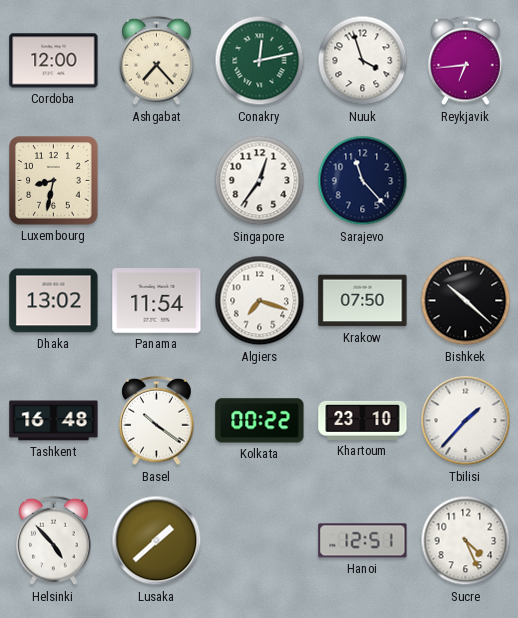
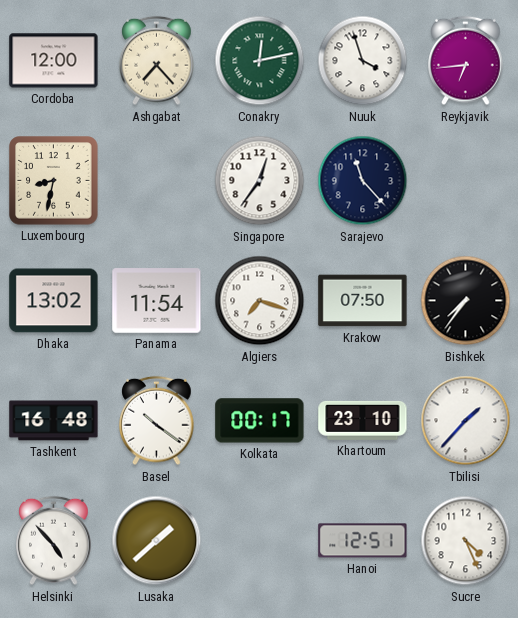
Bishkek: 10:22 -> 7:36 (466, 301)
Kolkata: 00:22 -> 00:17 (260, 421)
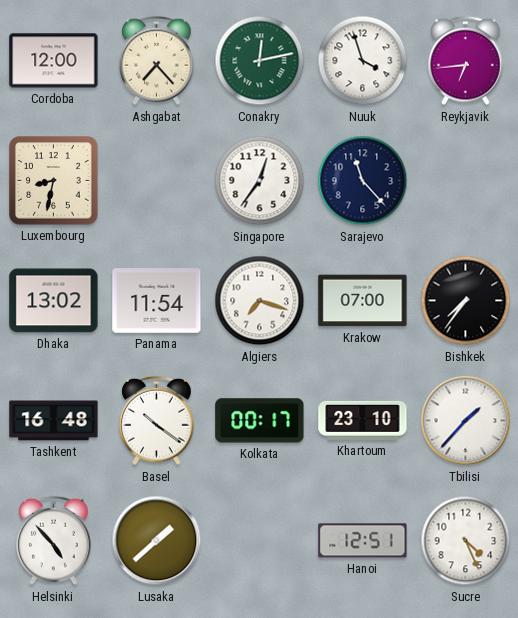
Krakow: 07:50 -> 07:00 (363, 301)
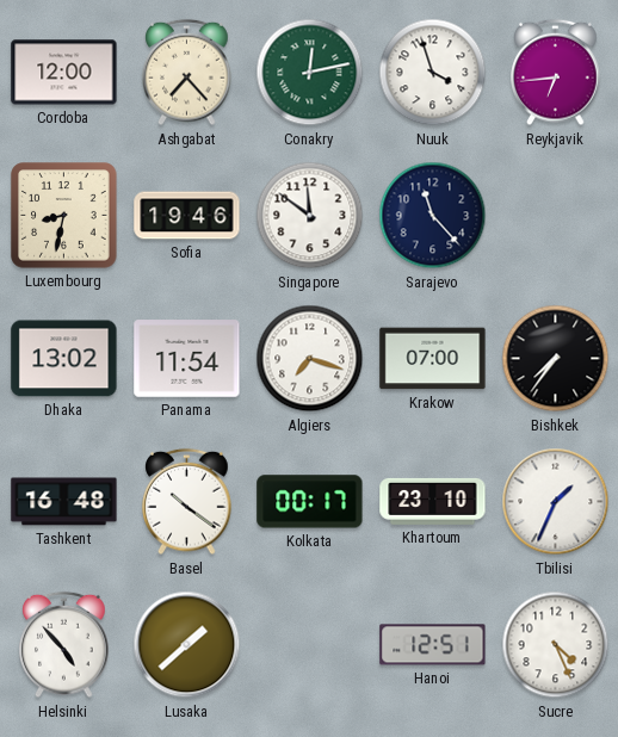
Sofia: none -> 19:46 (187, 216)
Singapore: 12:36 -> 11:51 (310, 216)
Tbilisi: 1:37 -> 1:34 (556, 502)
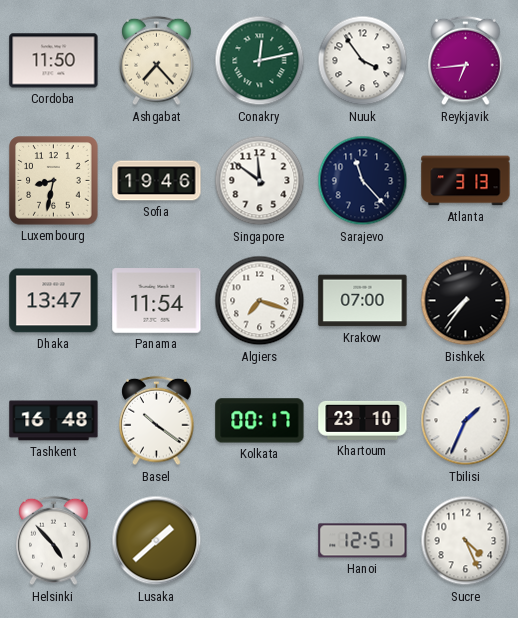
Cordoba: 12:00 -> 11:50 (54, 61)
Nuuk: 3:57 -> 3:54 (363, 61)
Atlanta: none -> 3:13 (466, 181)
Dhaka: 13:02 -> 13:47 (54, 301)
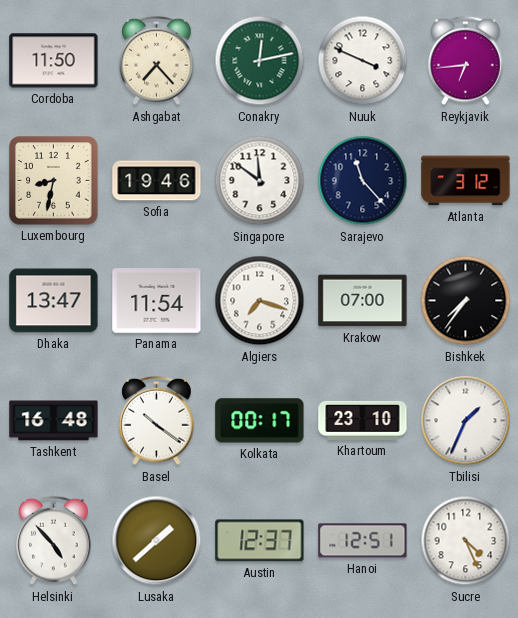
Nuuk: 3:54 -> 3:49 (363, 61)
Atlanta: 3:13 -> 3:12 (466, 181)
Austin: none -> 12:37 (260, 541)
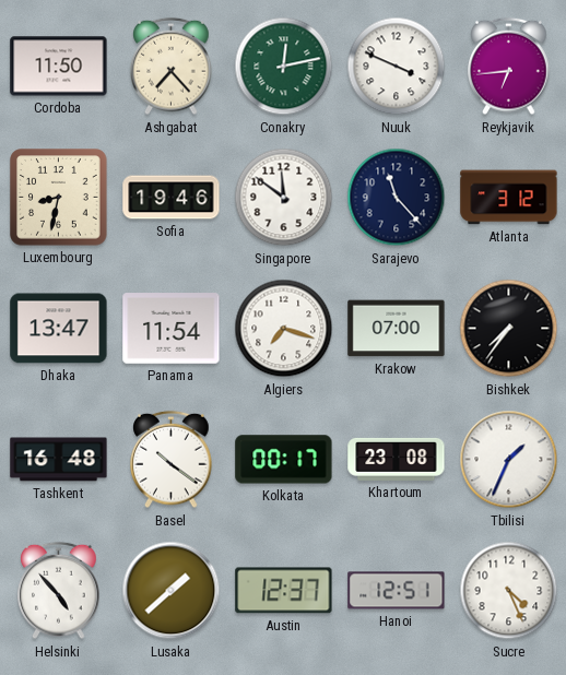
Khartoum: 23:10 -> 23:08 (397, 459)
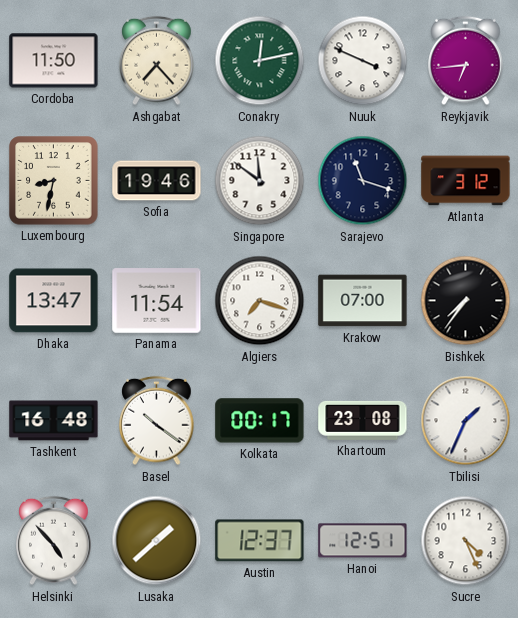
Sarajevo: 11:23 -> 11:18 (363, 181)
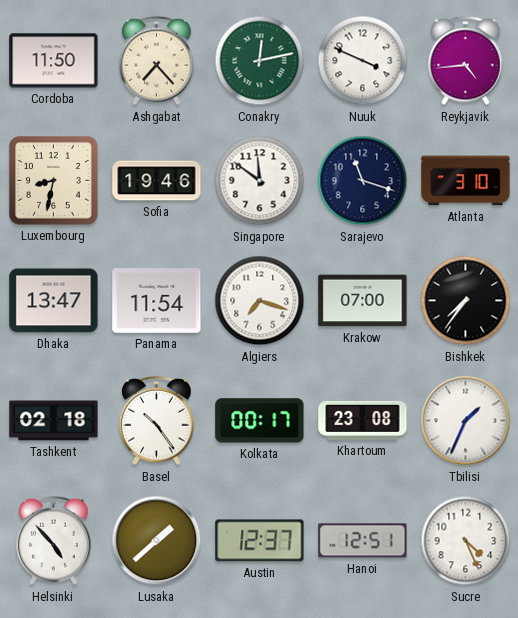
Reykjavik: 6:44 -> 4:44 (466, 61)
Atlanta: 3:12 -> 3:10 (466, 181)
Tashkent: 16:48 -> 02:18 (54, 421)
Basel: 10:21 -> 10:24 (157, 421)
